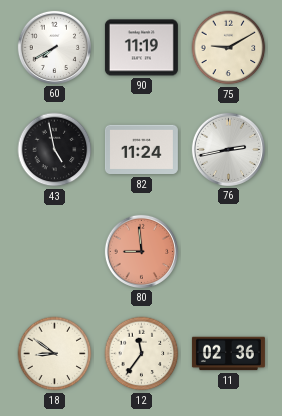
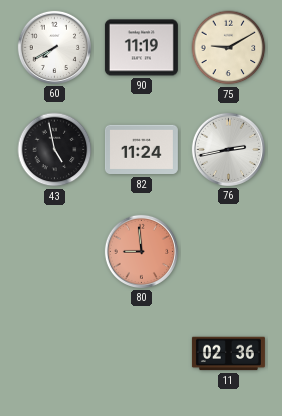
18: 8:51 -> none (55, 354)
12: 11:36 -> none (142, 354)
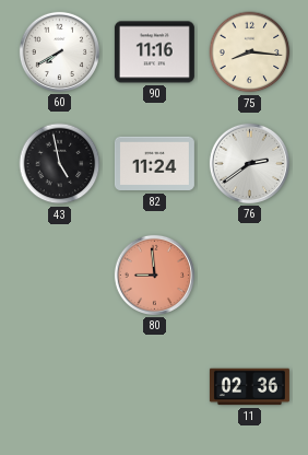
90: 11:19 -> 11:16 (154, 52)
75: 9:10 -> 8:16 (250, 52)
76: 2:43 -> 2:39 (249, 163)
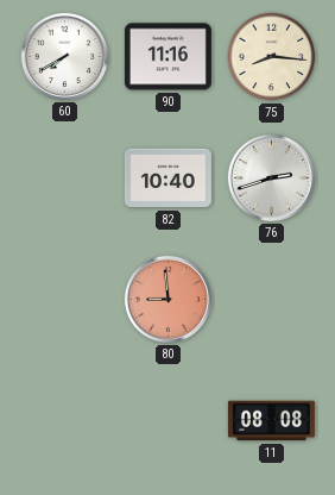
43: 4:58 -> none (60, 164)
82: 11:24 -> 10:40 (167, 178)
76: 2:39 -> 2:42 (271, 177)
11: 02:36 -> 08:08 (271, 421)
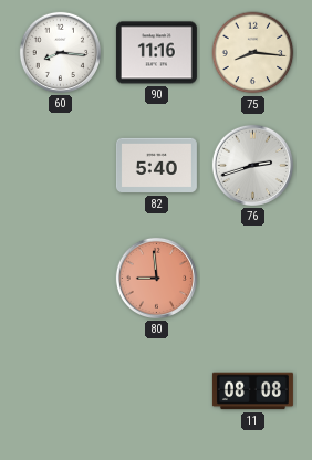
60: 7:40 -> 8:16 (60, 52)
82: 10:40 -> 5:40 (156, 166)
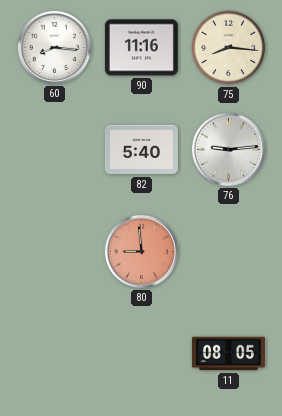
76: 2:42 -> 9:14 (228, 149)
11: 08:08 -> 08:05 (228, 354)
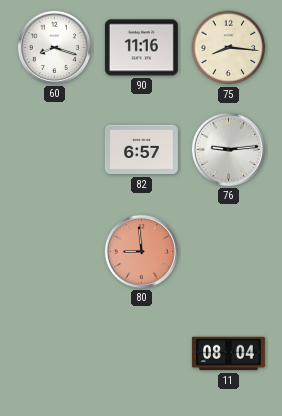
60: 8:16 -> 8:18 (54, 47)
82: 5:40 -> 6:57 (141, 150)
11: 08:05 -> 08:04 (228, 354)
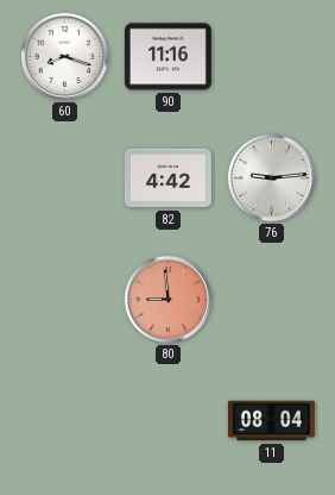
75: 8:16 -> none (229, 48)
82: 6:57 -> 4:42 (167, 178)
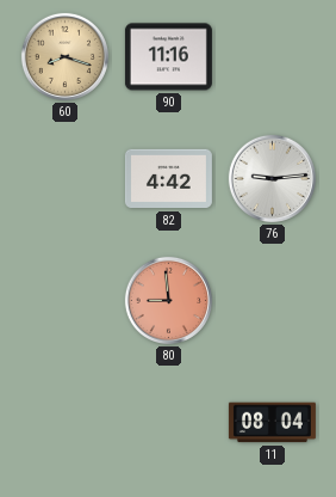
60 dial: white -> champagne (64, 56)
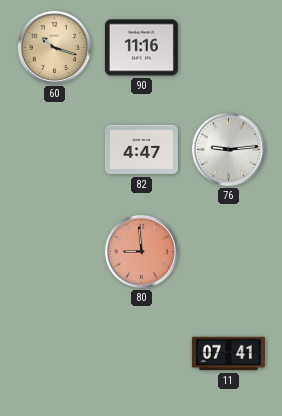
60: 8:18 -> 10:18 (54, 47)
82: 4:42 -> 4:47 (141, 150)
11: 08:04 -> 07:41 (228, 354)
